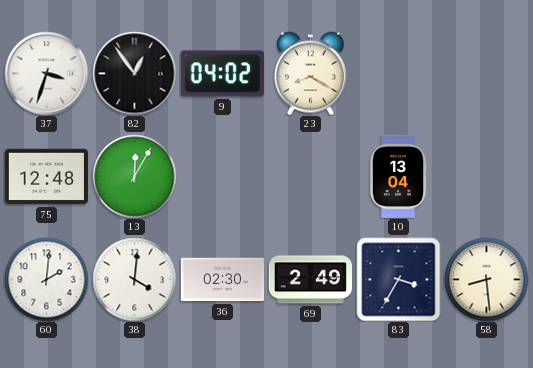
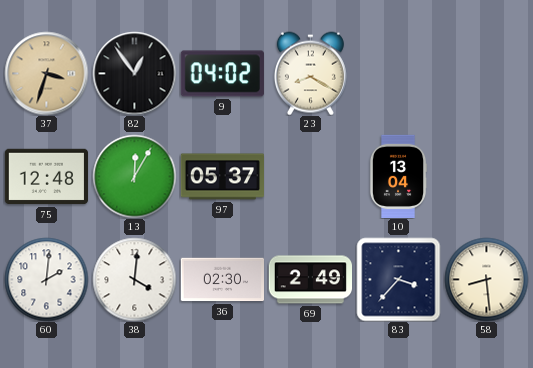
37 dial: white -> champagne (46, 73)
97: none -> 05:37 (222, 177)
83: 3:35 -> 3:37 (398, 279)
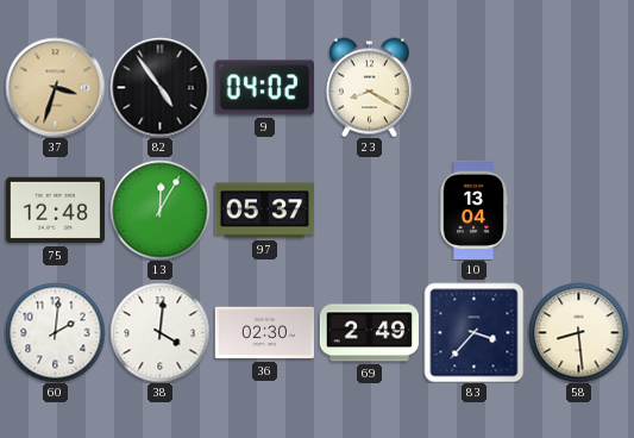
82: 12:54 -> 4:54 (159, 87)
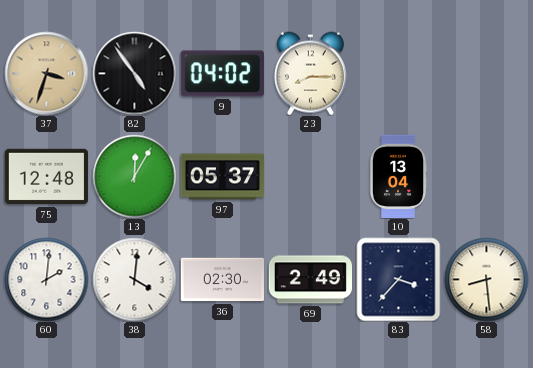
23: 8:20 -> 8:15 (310, 73)
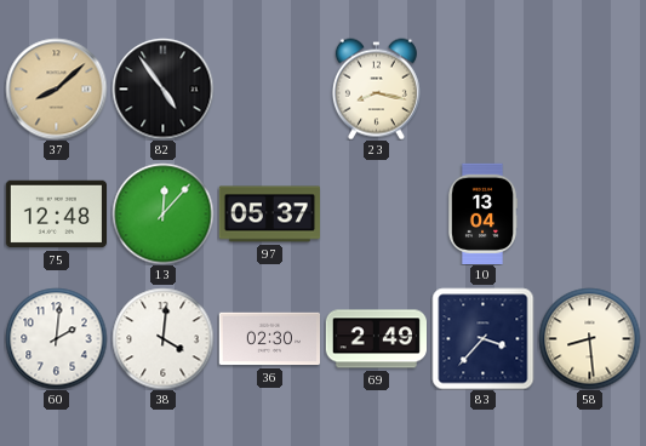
37: 3:33 -> 8:08 (56, 88)
9: 04:02 -> none (222, 74)
23: 8:15 -> 8:17 (376, 88)
13: 12:05 -> 12:07 (162, 213)
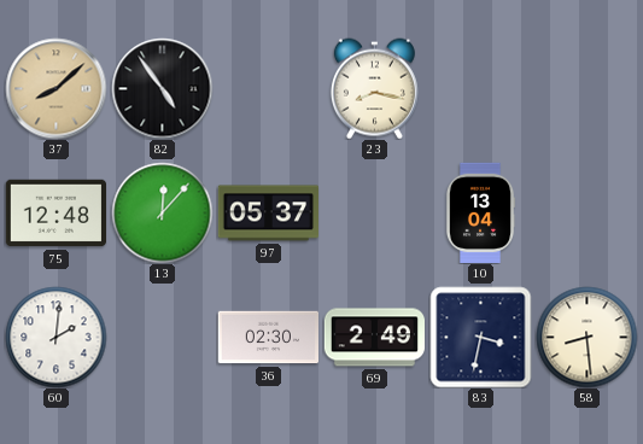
38: 4:01 -> none (162, 338)
83: 3:37 -> 3:32 (480, 337)
